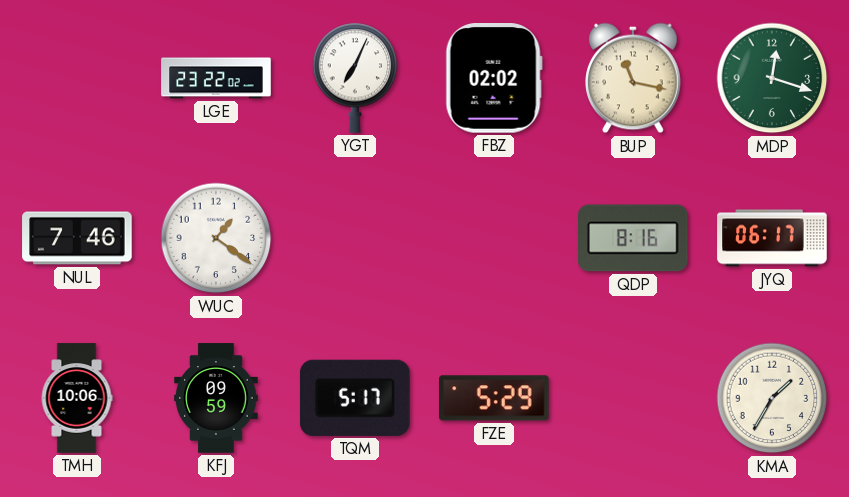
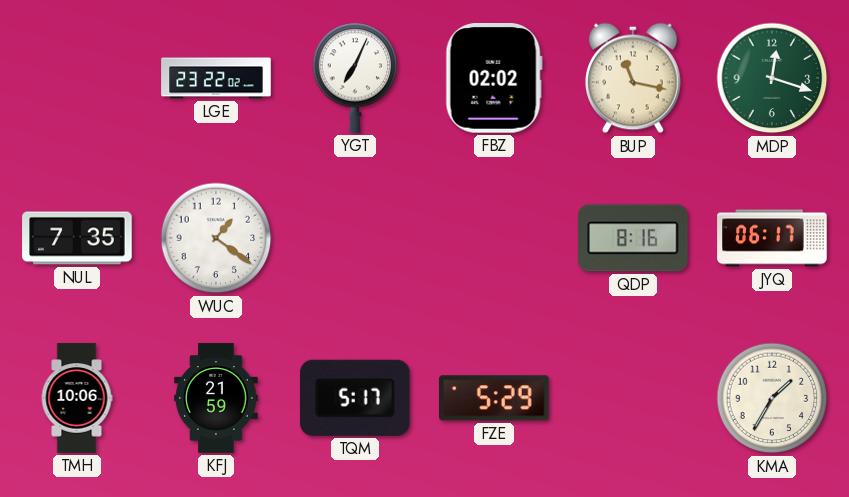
NUL: 7:46 -> 7:35 (77, 238)
KFJ: 09:59 -> 21:59 (216, 398)
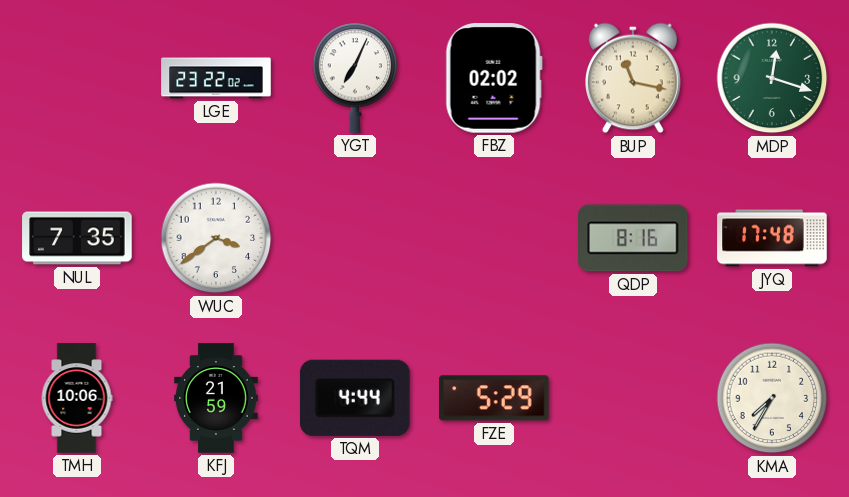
WUC: 1:21 -> 3:39 (216, 238)
JYQ: 06:17 -> 17:48 (772, 238)
TQM: 5:17 -> 4:44 (355, 398)
KMA: 1:35 -> 7:35 (772, 398)
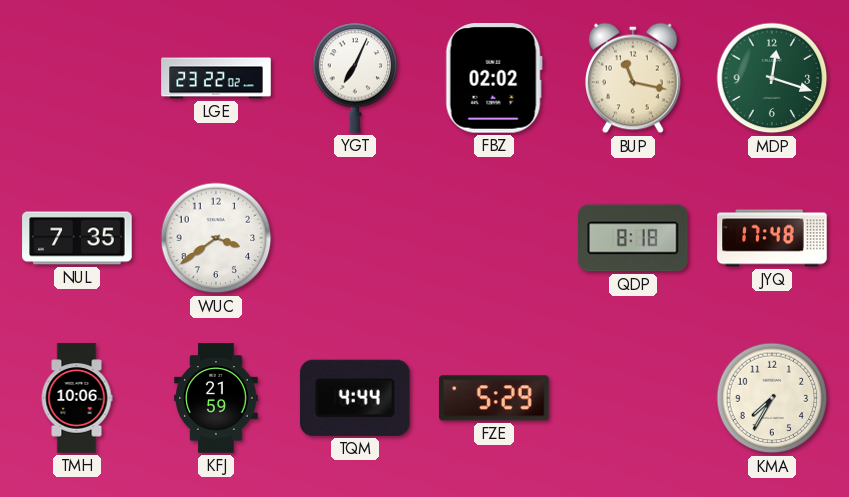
QDP: 8:16 -> 8:18 (634, 238)
